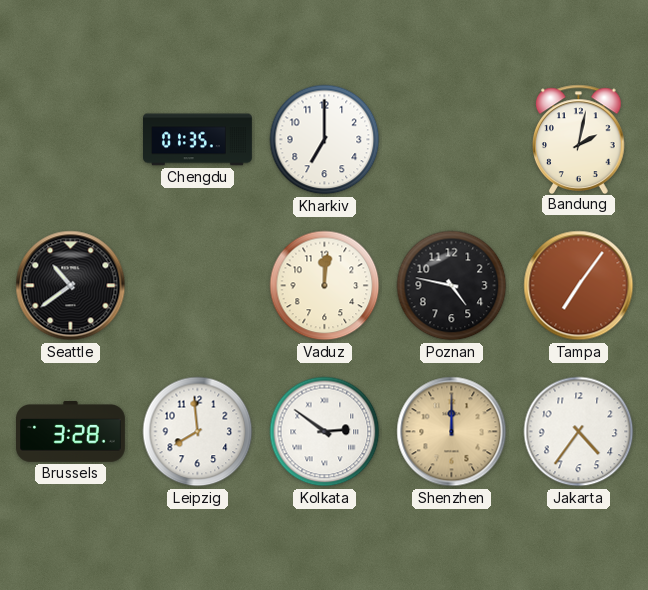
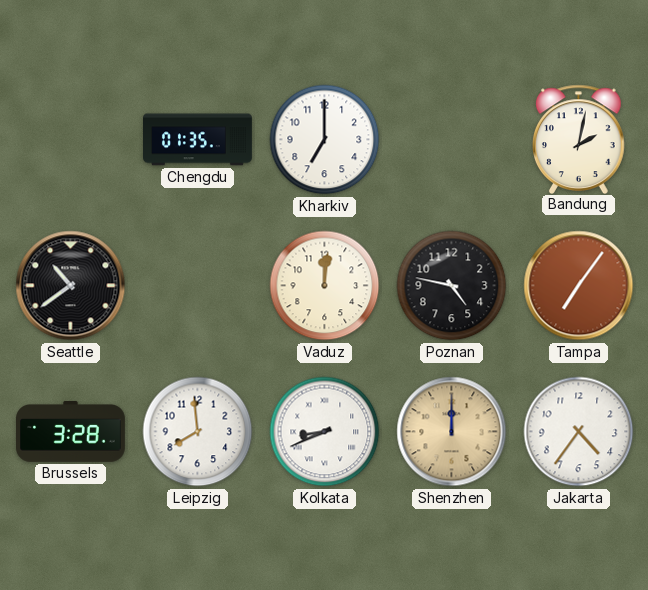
Kolkata: 2:51 -> 8:41 (325, 432)
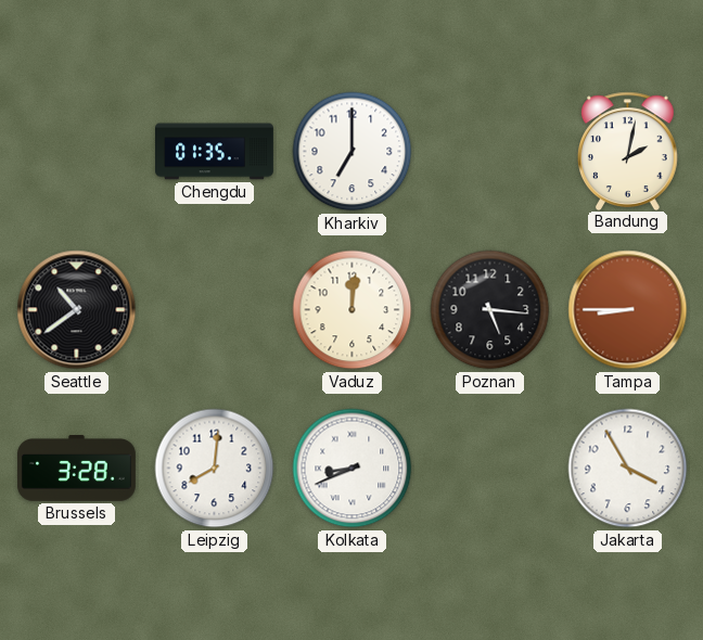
Poznan: 4:47 -> 5:16 (490, 310)
Tampa: 7:06 -> 8:45 (628, 310)
Leipzig: 7:59 -> 8:01 (215, 469)
Shenzhen: 12:00 -> none (452, 432)
Jakarta: 4:36 -> 3:55 (628, 469)
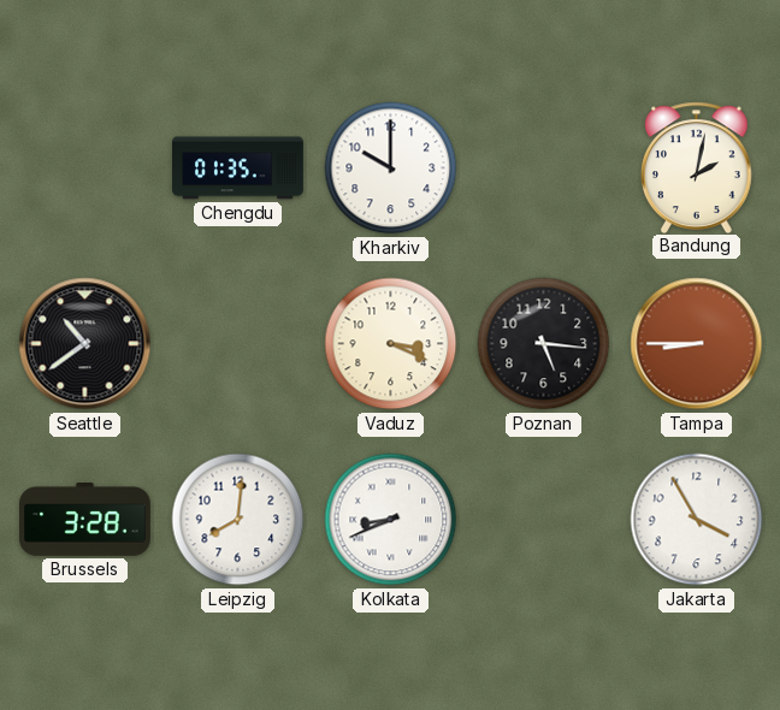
Kharkiv: 7:00 -> 10:00 (391, 168)
Vaduz: 12:01 -> 3:19 (391, 344)
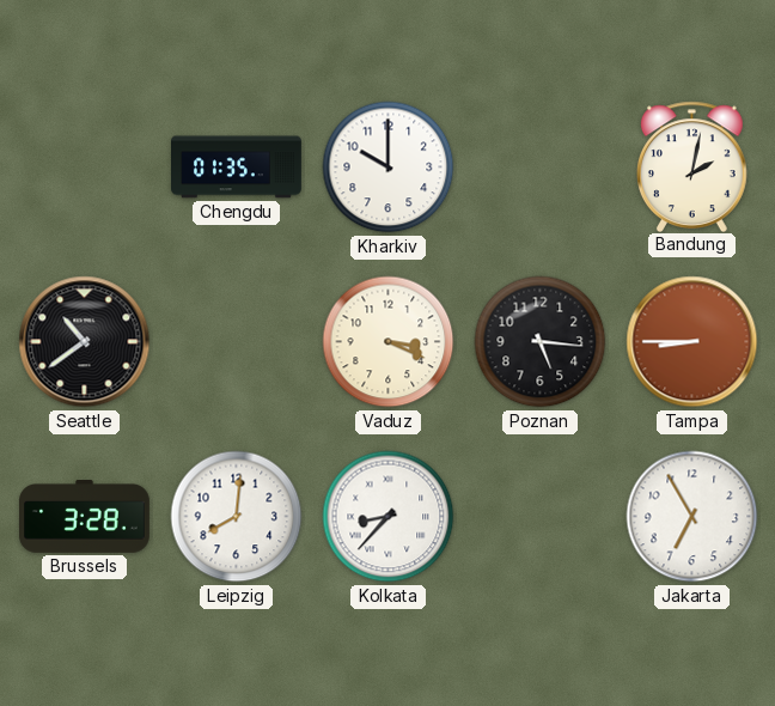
Kolkata: 8:41 -> 8:37 (389, 517)
Jakarta: 3:55 -> 6:55 (692, 517)
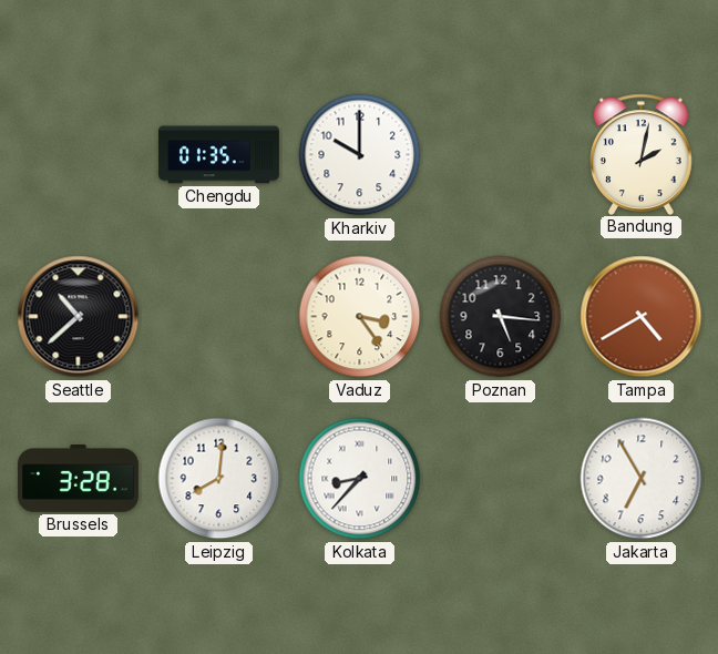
Seattle: 10:39 -> 10:38 (79, 317)
Vaduz: 3:19 -> 3:24 (360, 317)
Tampa: 8:45 -> 4:40 (642, 317)
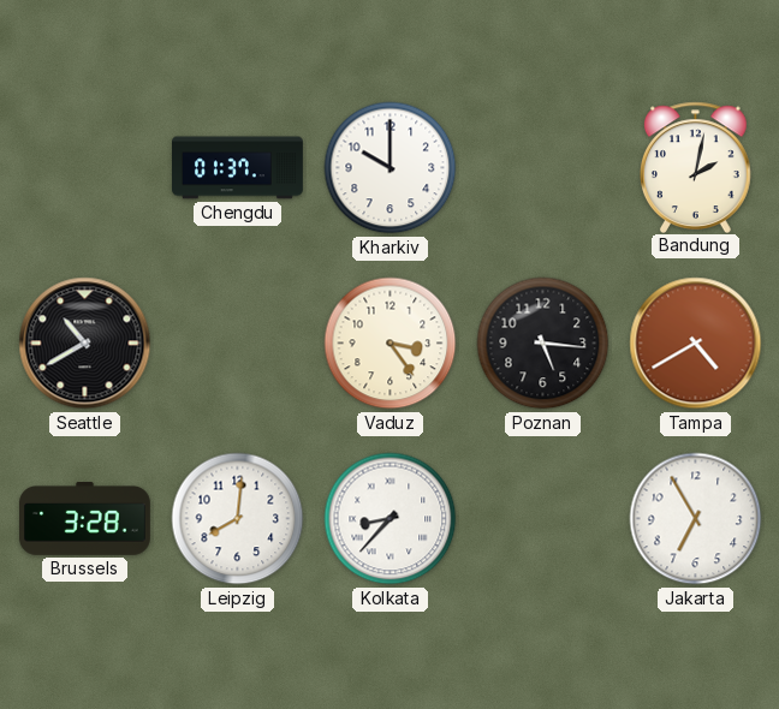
Chengdu: 01:35 -> 01:37 (238, 168)
Seattle: 10:38 -> 10:40 (85, 344)
